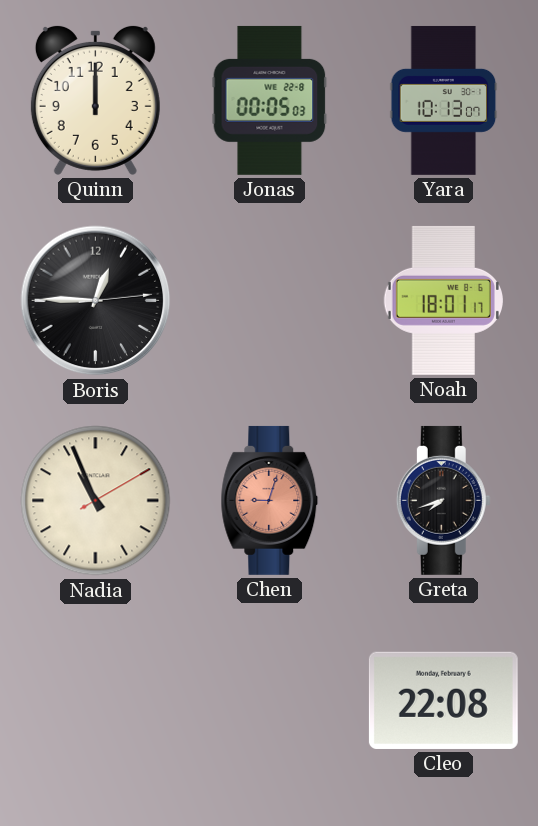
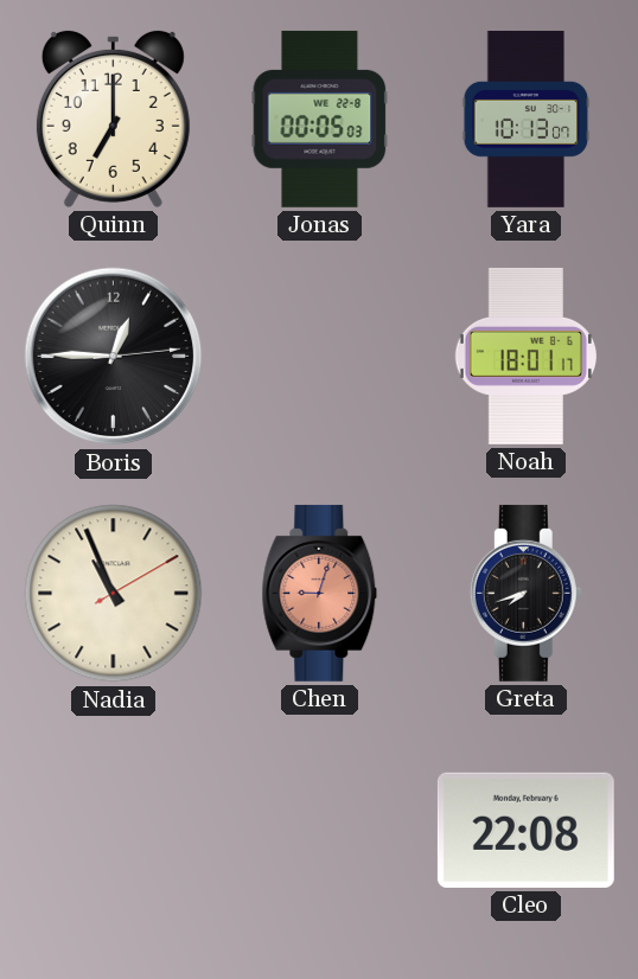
Quinn: 12:00 -> 7:00 (113, 119)
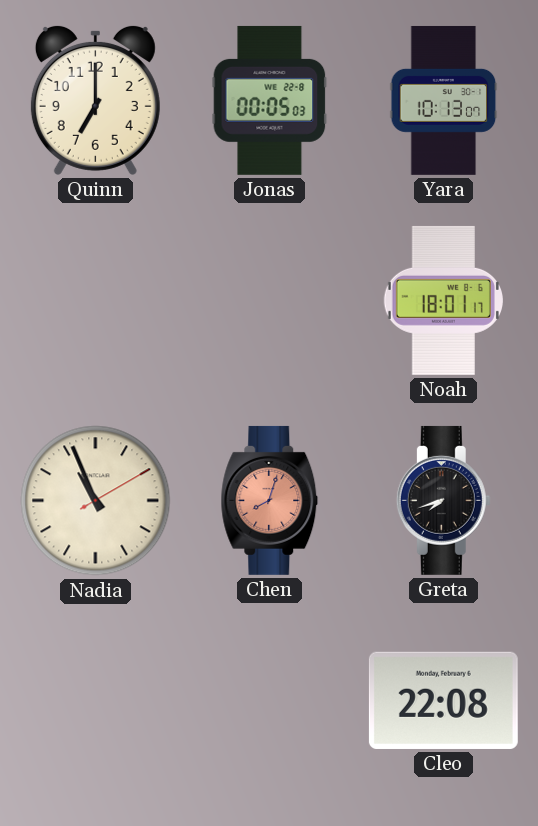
Boris: 12:45 -> none (114, 357)
Chen: 9:03 -> 8:03 (270, 500)
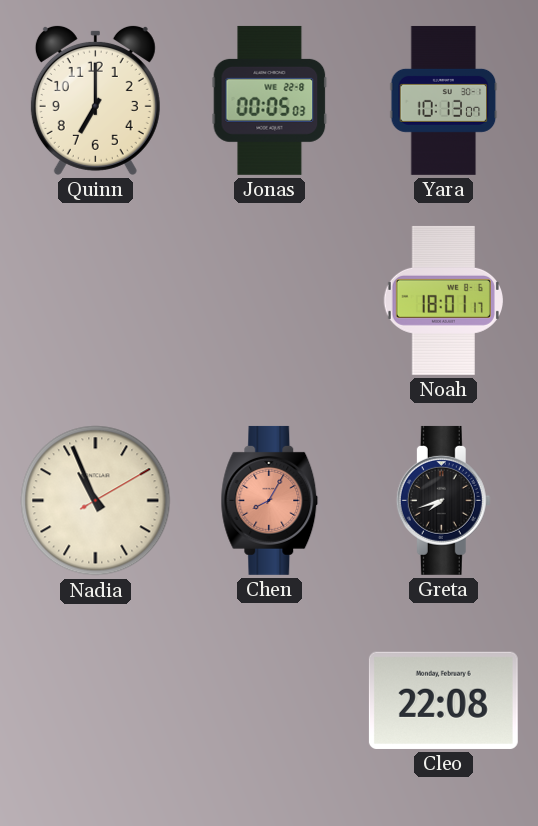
Chen: 8:03 -> 8:05 (270, 500)
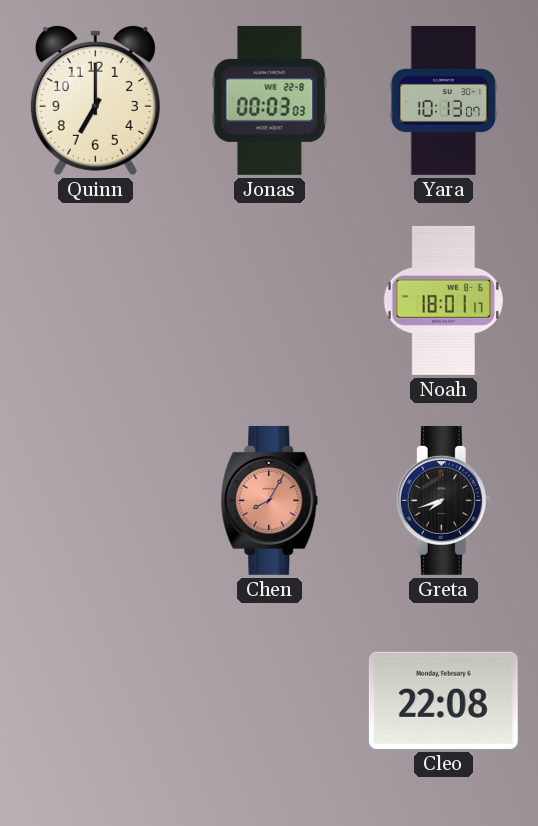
Jonas: 00:05 -> 00:03 (270, 100)
Nadia: 10:56 -> none (96, 501)
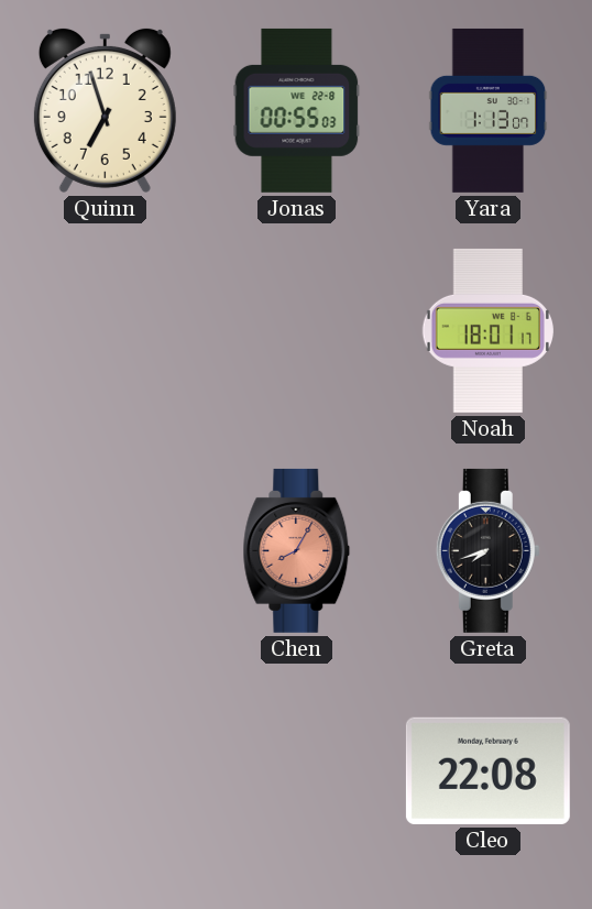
Quinn: 7:00 -> 6:57 (105, 110)
Jonas: 00:03 -> 00:55 (297, 110)
Yara: 10:13 -> 1:13 (489, 110)
